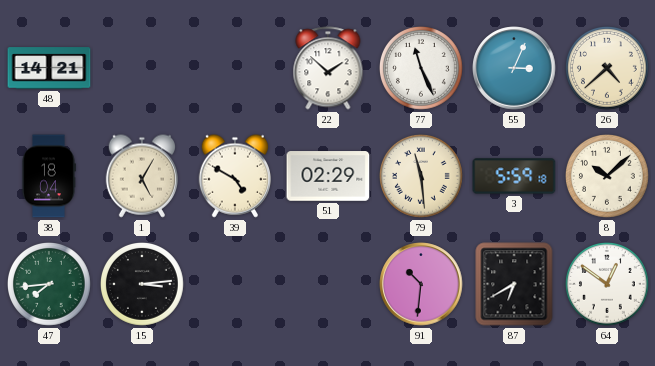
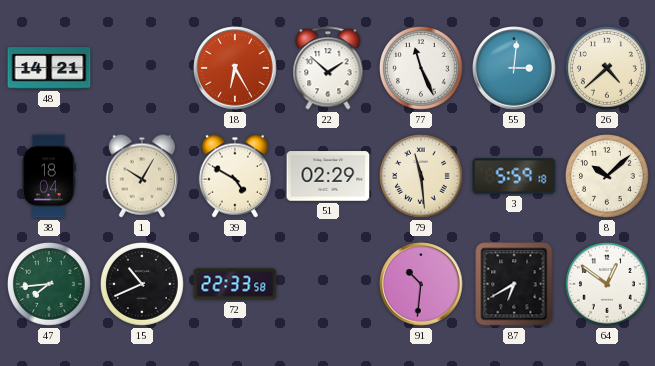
18: none -> 6:25 (235, 68)
55: 3:04 -> 3:01 (514, 68)
1: 5:05 -> 10:05 (141, 176)
15: 3:14 -> 10:41 (143, 285)
72: none -> 22:33 (235, 284)
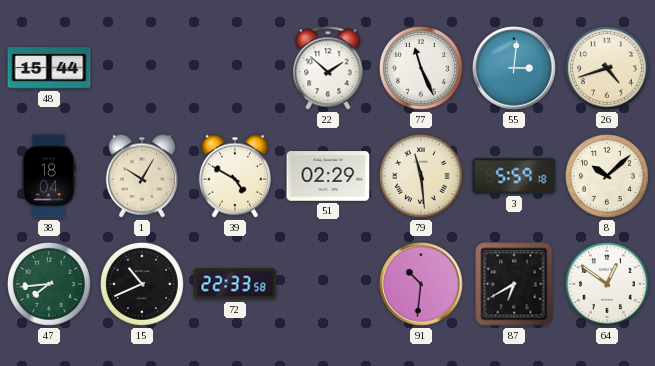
48: 14:21 -> 15:44 (49, 68)
18: 6:25 -> none (235, 68)
26: 4:38 -> 4:42 (608, 69)
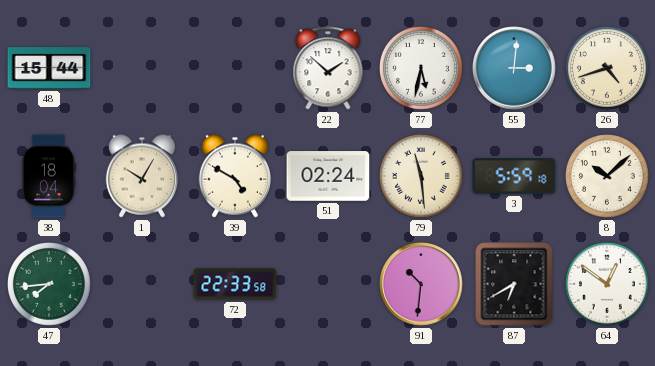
77: 11:26 -> 5:32 (422, 69)
51: 02:29 -> 02:24 (328, 176)
15: 10:41 -> none (143, 285)
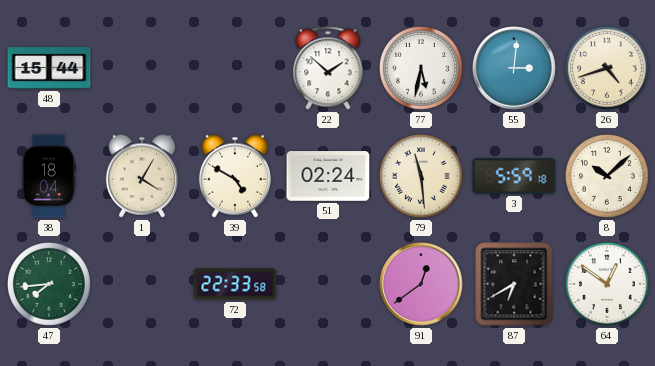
1: 10:05 -> 4:05 (141, 176)
91: 10:31 -> 12:39 (421, 284)
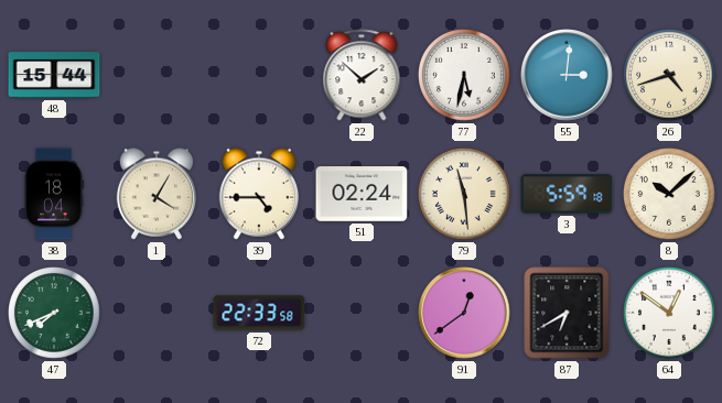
39: 4:50 -> 4:45 (258, 194)
47: 7:44 -> 7:41 (55, 314)
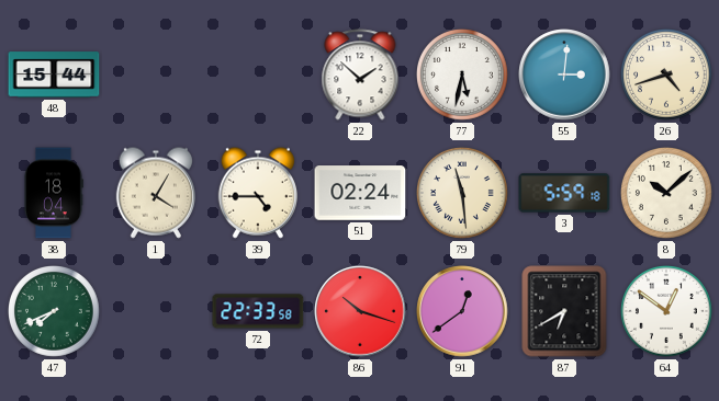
86: none -> 10:18 (360, 311)
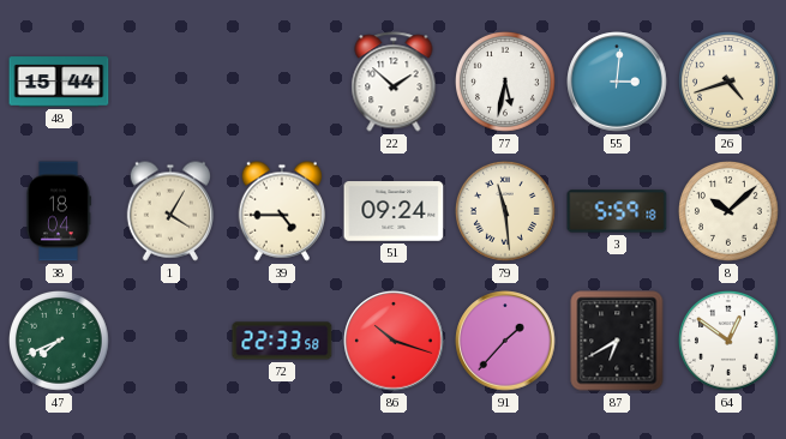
51: 02:24 -> 09:24 (394, 211)
91: 12:39 -> 1:37 (505, 341)
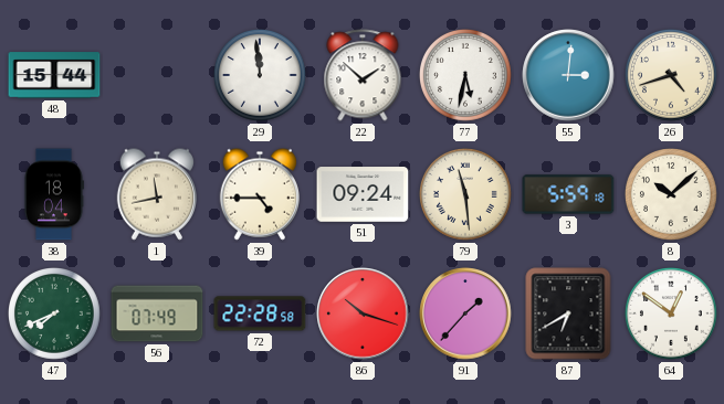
29: none -> 11:59 (261, 76)
1: 4:05 -> 11:43 (156, 194)
56: none -> 07:49 (157, 313)
72: 22:33 -> 22:28 (260, 313)
